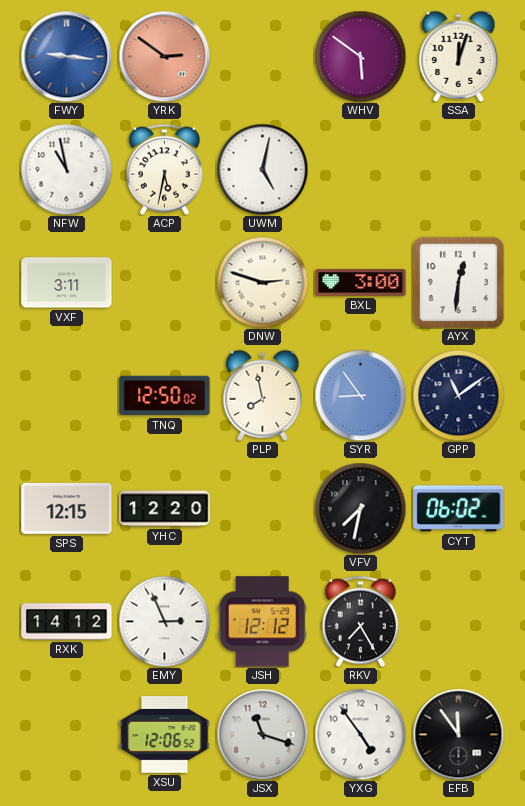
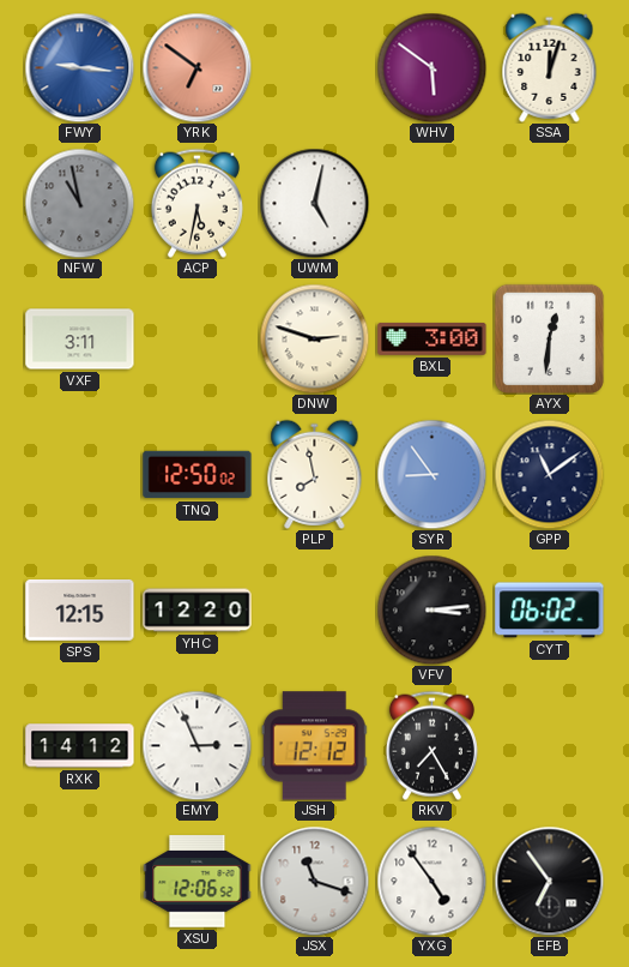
YRK: 2:51 -> 6:51 (196, 67)
NFW dial: white -> grey (79, 203)
VFV: 7:32 -> 3:14 (431, 609)
EFB: 11:54 -> 6:54 (549, 881)
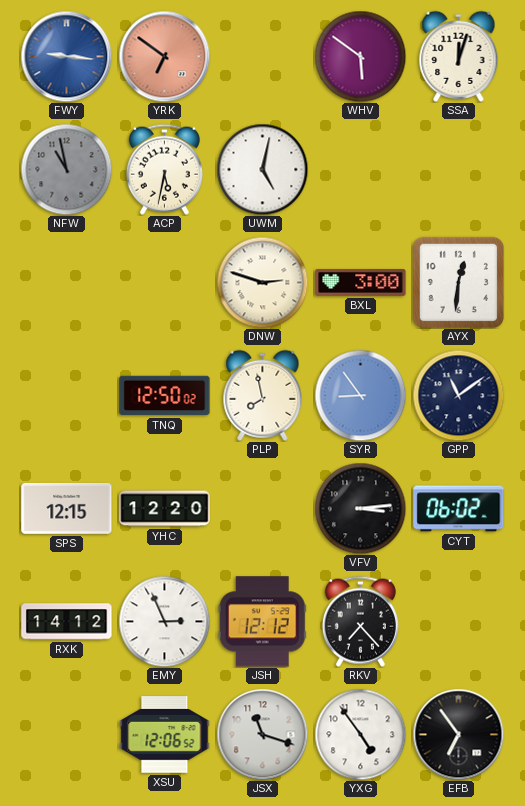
VXF: 3:11 -> none (80, 340)
RKV: 7:25 -> 7:23 (360, 621)
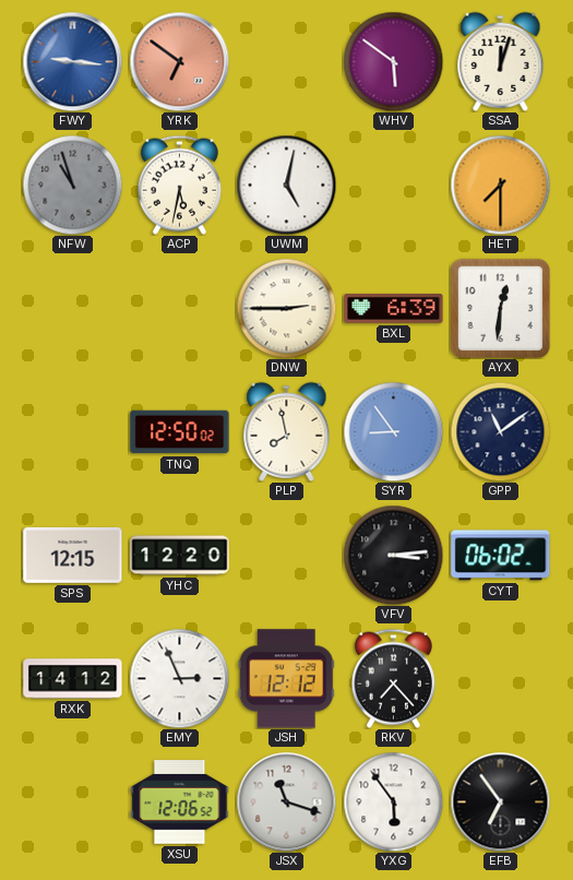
NFW: 10:58 -> 10:57 (72, 185)
HET: none -> 7:30 (500, 185)
DNW: 2:48 -> 2:45 (286, 308)
BXL: 3:00 -> 6:39 (394, 308)
YXG: 4:54 -> 5:54 (393, 801)
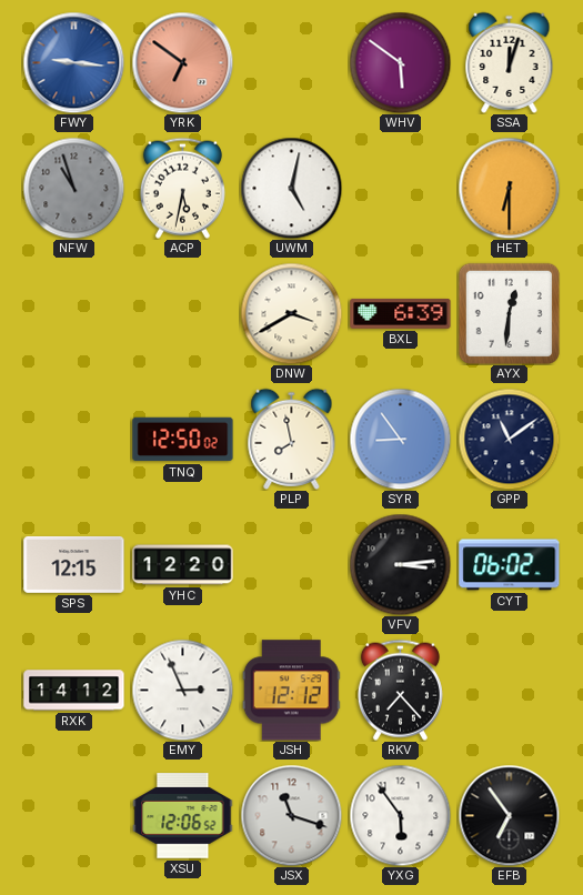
HET: 7:30 -> 6:30 (509, 188)
DNW: 2:45 -> 3:40 (291, 313)
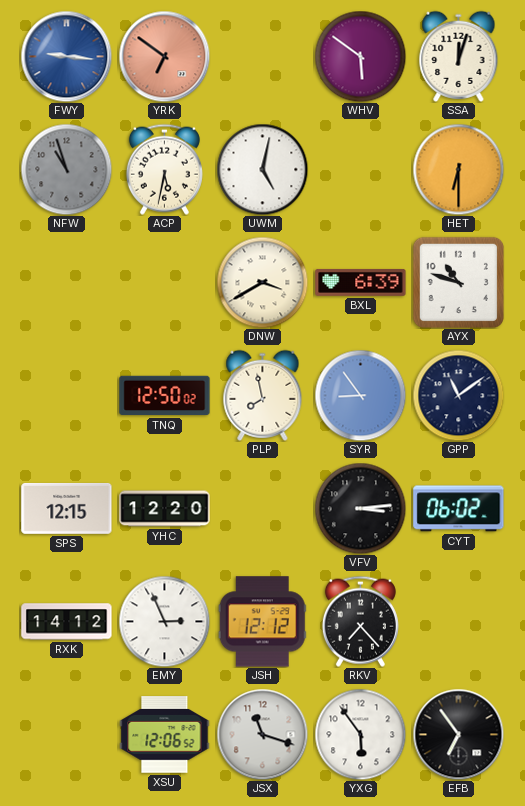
AYX: 12:31 -> 10:48 (458, 282)
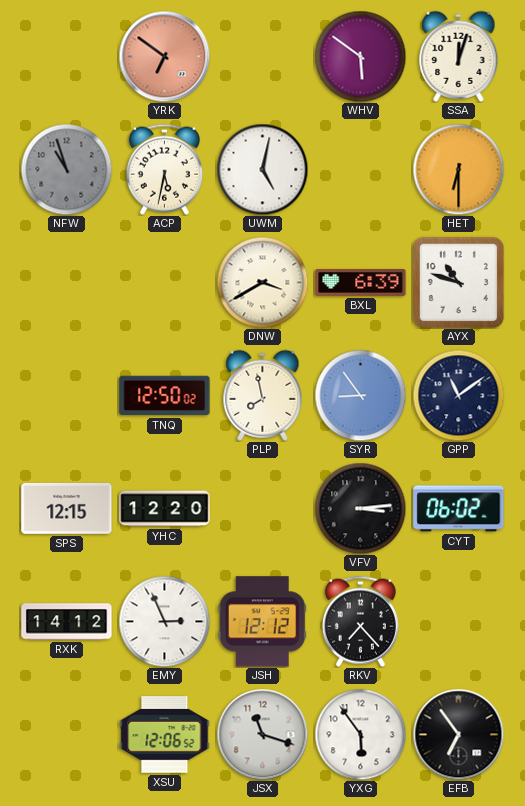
FWY: 9:16 -> none (66, 56)
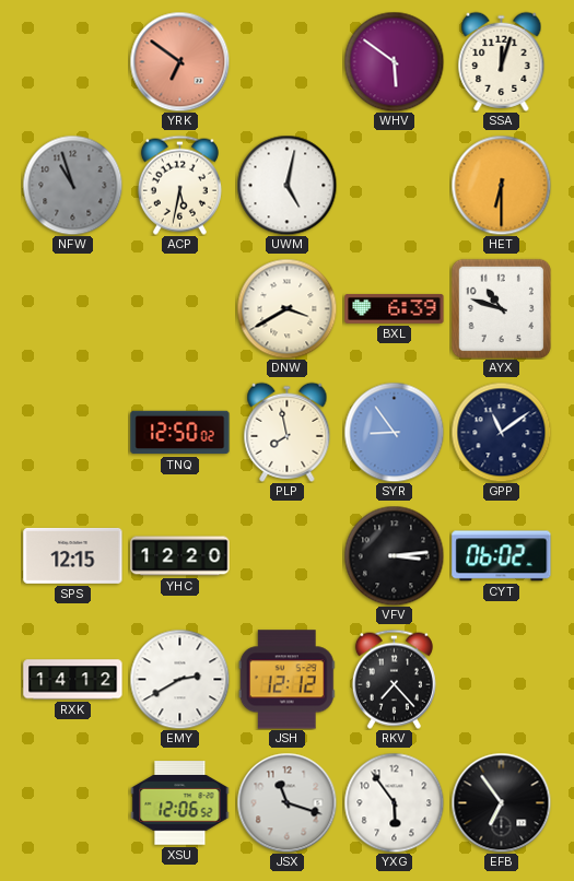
EMY: 2:56 -> 2:40 (179, 679)
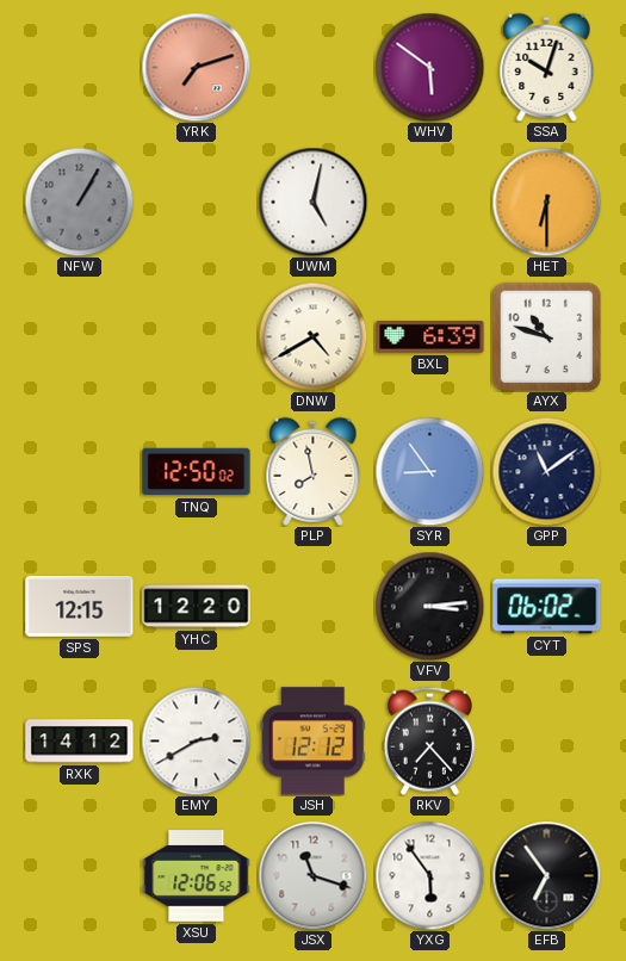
YRK: 6:51 -> 7:12 (196, 67)
SSA: 12:03 -> 10:03 (547, 67)
NFW: 10:57 -> 1:05 (79, 201)
ACP: 5:32 -> none (179, 185)
DNW: 3:40 -> 4:40 (312, 336)
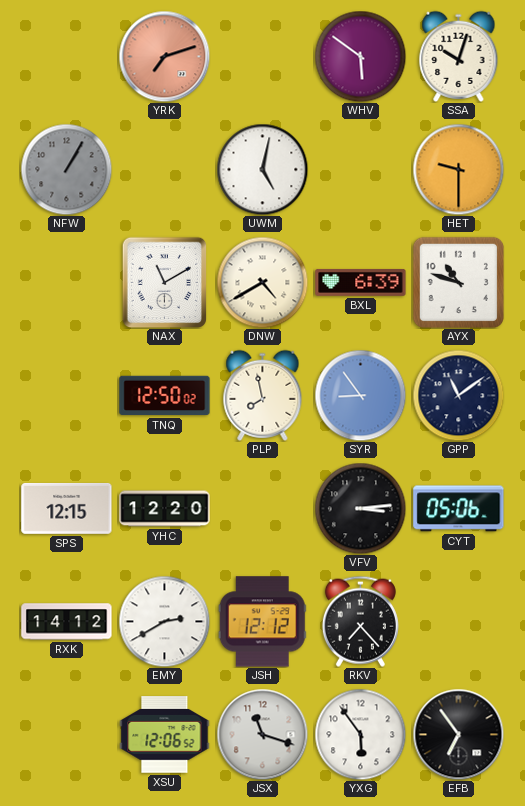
HET: 6:30 -> 9:30 (458, 169)
NAX: none -> 11:10 (165, 282)
CYT: 06:02 -> 05:06 (459, 509)
